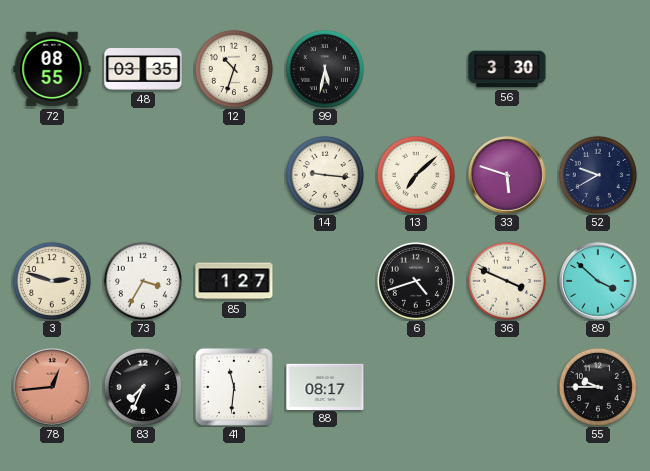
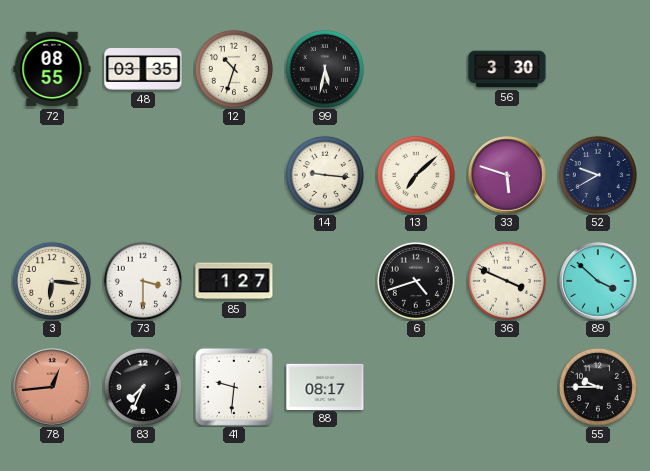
3: 2:48 -> 6:16 (52, 281)
73: 3:35 -> 3:30 (143, 281)
41: 11:31 -> 9:31 (234, 387)
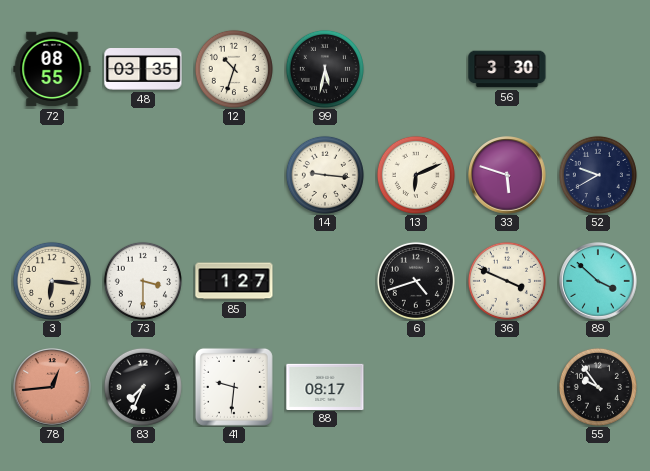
13: 7:08 -> 6:11 (416, 175)
55: 9:45 -> 9:54 (598, 387)
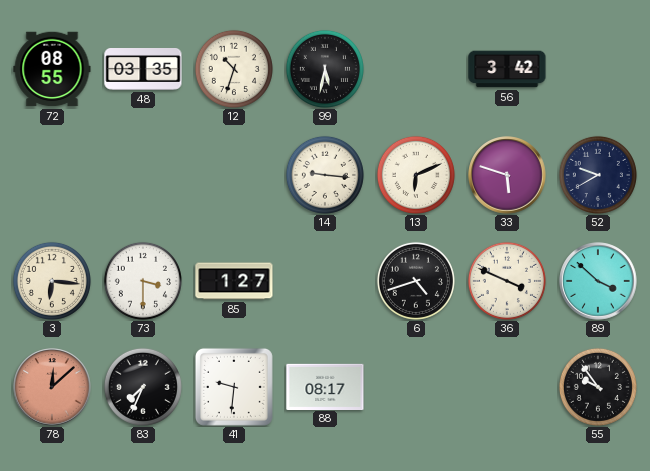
56: 3:30 -> 3:42 (507, 69)
78: 12:44 -> 12:08 (52, 387)
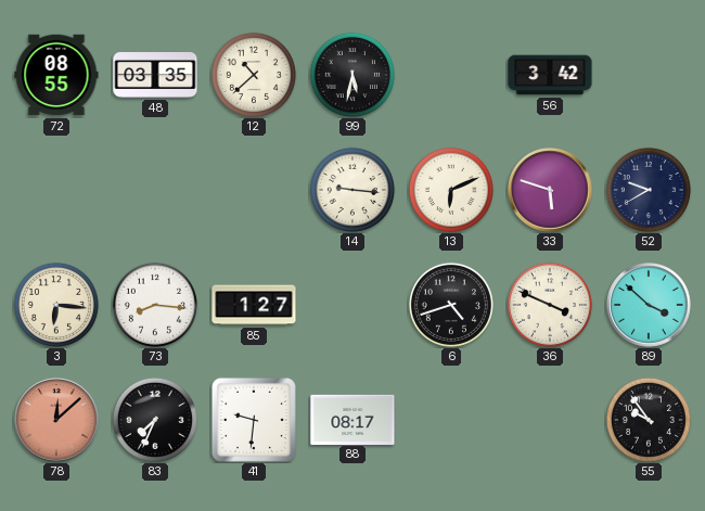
12: 10:33 -> 10:38 (254, 75)
73: 3:30 -> 8:16 (155, 305)
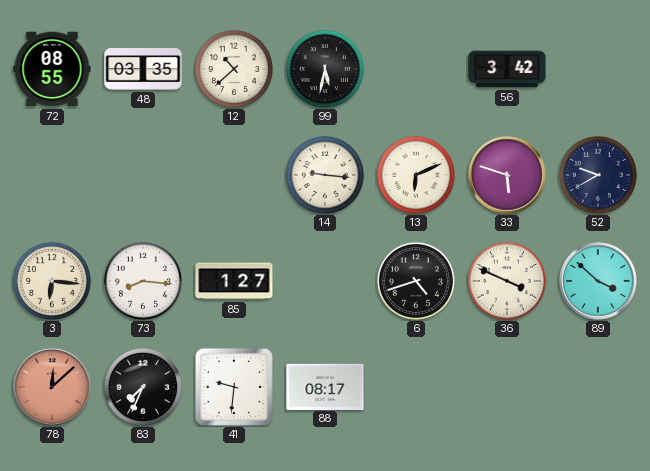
55: 9:54 -> none (649, 420)
